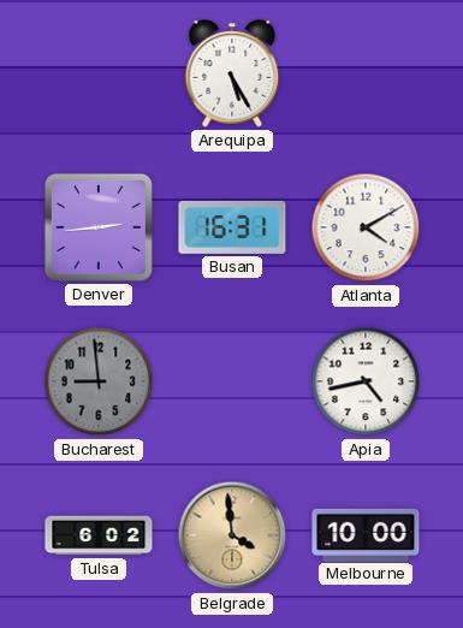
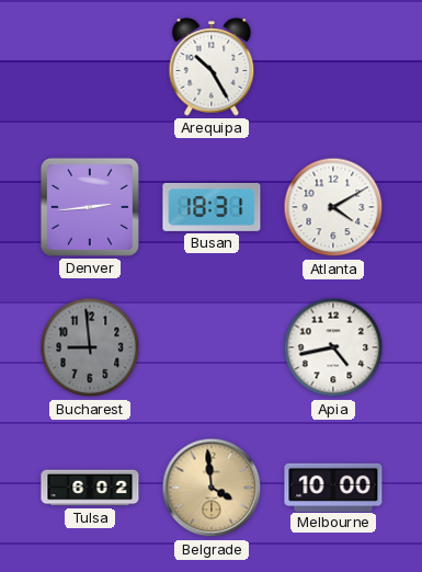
Arequipa: 5:25 -> 10:25 (212, 67)
Busan: 16:31 -> 18:31 (212, 207)
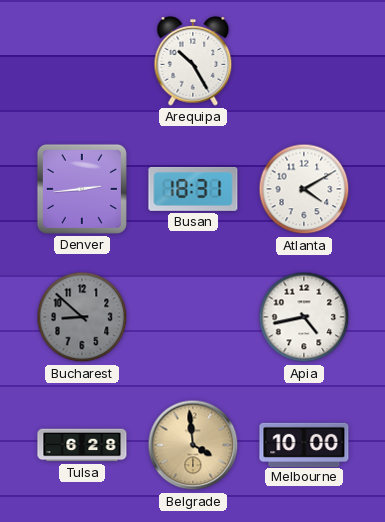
Bucharest: 8:59 -> 8:52 (82, 317)
Tulsa: 6:02 -> 6:28 (82, 445)
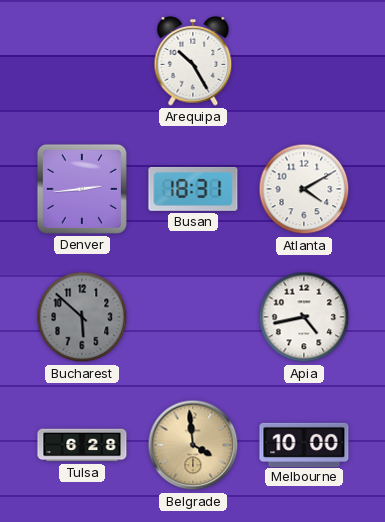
Bucharest: 8:52 -> 5:52 (82, 317)
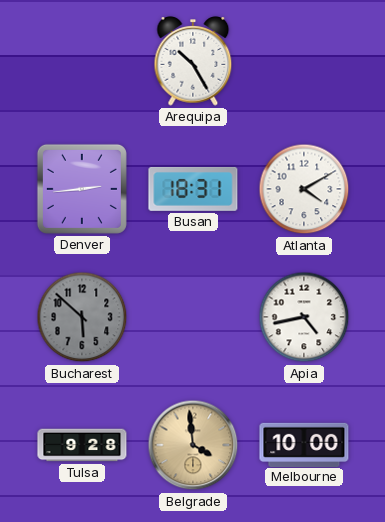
Tulsa: 6:28 -> 9:28 (82, 445)
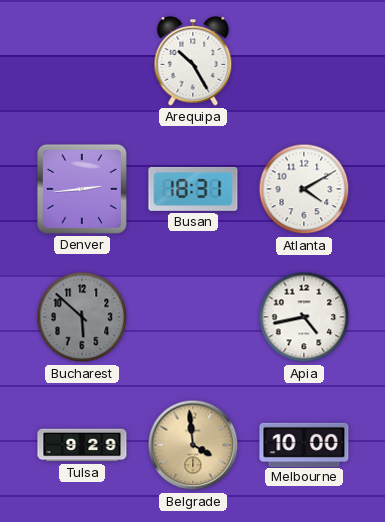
Tulsa: 9:28 -> 9:29 (82, 445)
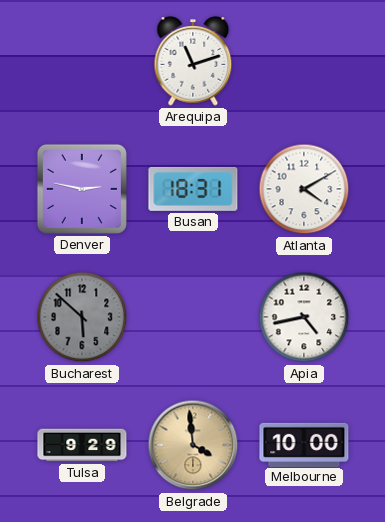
Arequipa: 10:25 -> 11:12 (193, 61)
Denver: 2:44 -> 2:47 (82, 189)
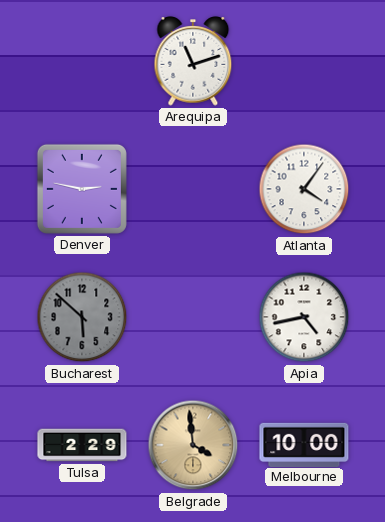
Busan: 18:31 -> none (193, 189)
Atlanta: 4:10 -> 4:06 (304, 189)
Tulsa: 9:29 -> 2:29 (82, 445)
